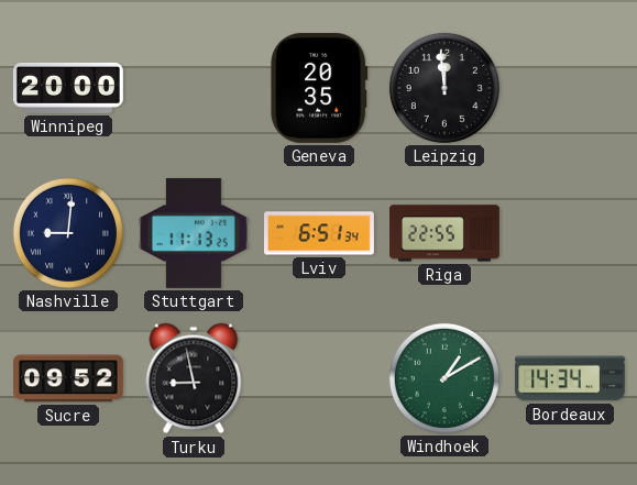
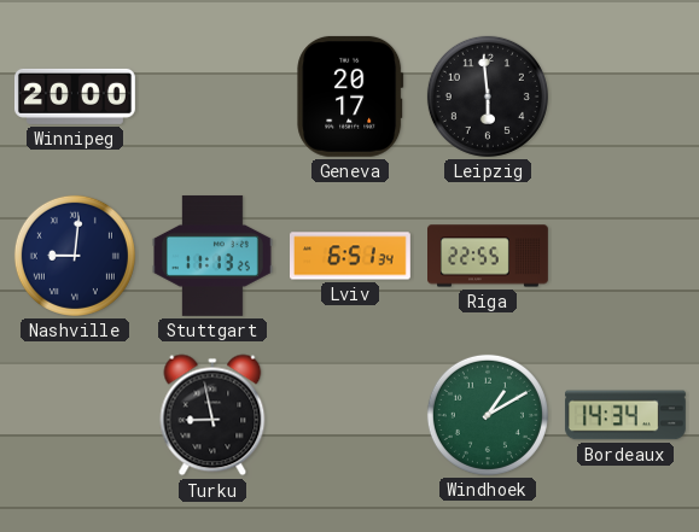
Geneva: 20:35 -> 20:17 (350, 97)
Leipzig: 11:59 -> 5:59 (488, 97)
Sucre: 09:52 -> none (68, 378)
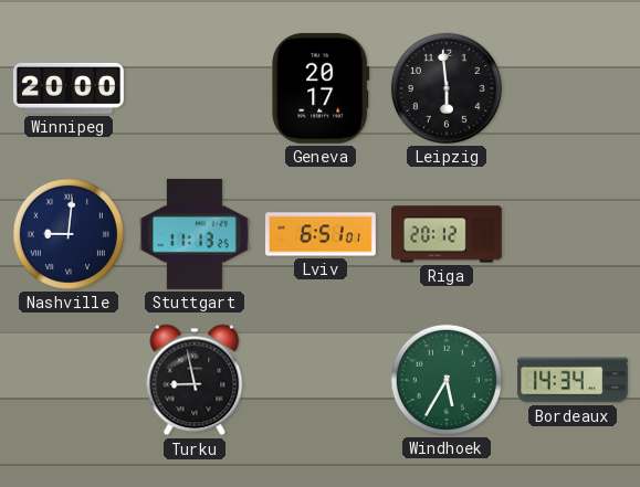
Lviv: 6:51:34 -> 6:51:01 (322, 234)
Riga: 22:55 -> 20:12 (448, 234)
Windhoek: 1:10 -> 5:35 (447, 380)
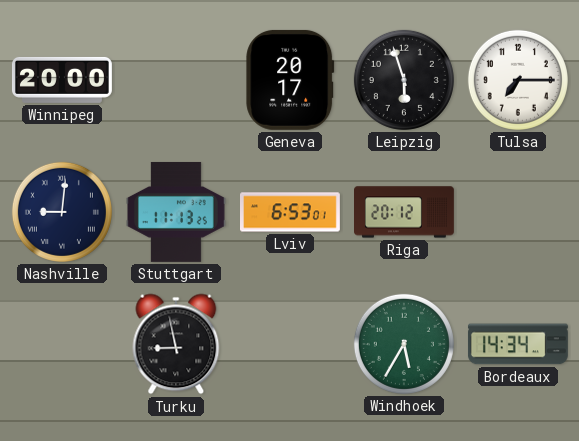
Leipzig: 5:59 -> 5:57 (404, 80)
Tulsa: none -> 7:15 (518, 80)
Lviv: 6:51 -> 6:53 (291, 212)
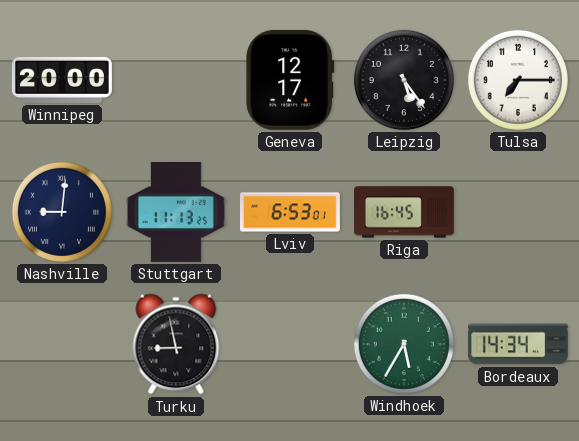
Geneva: 20:17 -> 12:17 (290, 80)
Leipzig: 5:57 -> 5:24 (404, 80)
Riga: 20:12 -> 16:45 (405, 212)
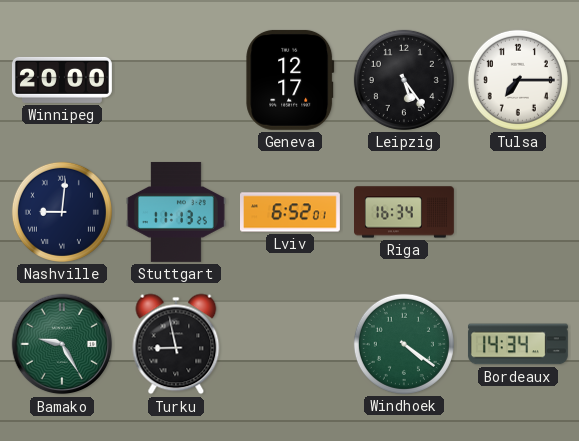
Lviv: 6:53 -> 6:52 (291, 212)
Riga: 16:45 -> 16:34 (405, 212)
Bamako: none -> 9:25 (62, 344)
Windhoek: 5:35 -> 4:21 (404, 344)
